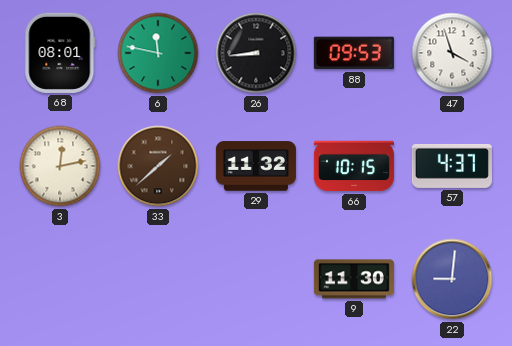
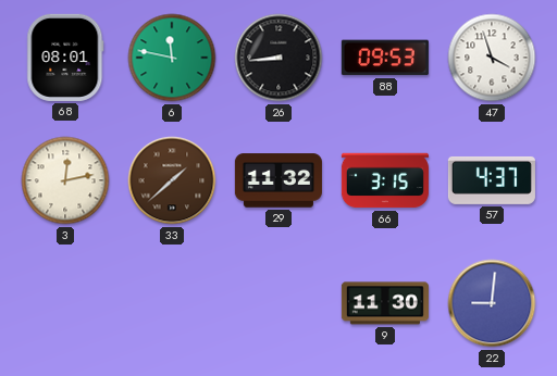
66: 10:15 -> 3:15 (385, 180)
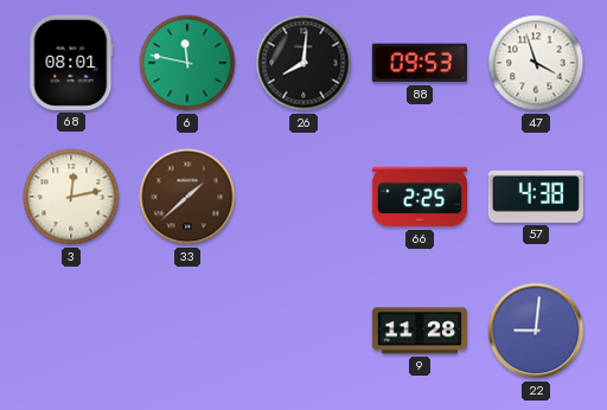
26: 8:44 -> 8:01 (303, 63)
29: 11:32 -> none (278, 180)
66: 3:15 -> 2:25 (420, 197)
57: 4:37 -> 4:38 (536, 197)
9: 11:30 -> 11:28 (420, 331)
